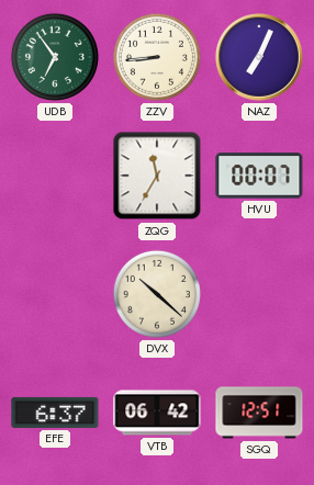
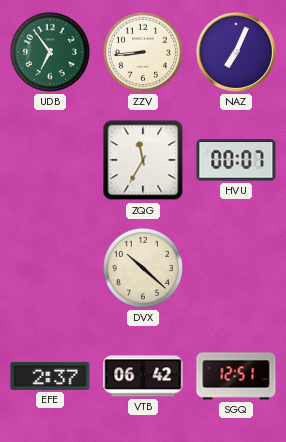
EFE: 6:37 -> 2:37 (50, 376)
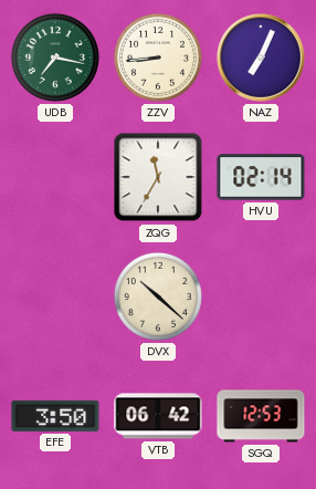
UDB: 6:54 -> 7:17 (55, 58)
HVU: 00:07 -> 02:14 (261, 177)
EFE: 2:37 -> 3:50 (55, 416)
SGQ: 12:51 -> 12:53 (261, 416)
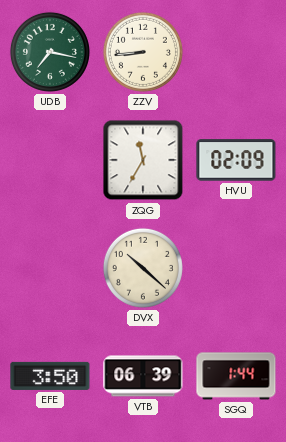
NAZ: 7:04 -> none (262, 59)
HVU: 02:14 -> 02:09 (236, 160)
VTB: 06:42 -> 06:39 (143, 376)
SGQ: 12:53 -> 1:44 (236, 376)
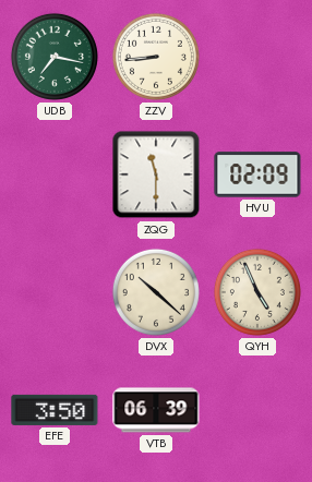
ZQG: 11:35 -> 11:30 (156, 174)
QYH: none -> 4:56 (257, 292)
SGQ: 1:44 -> none (236, 376)
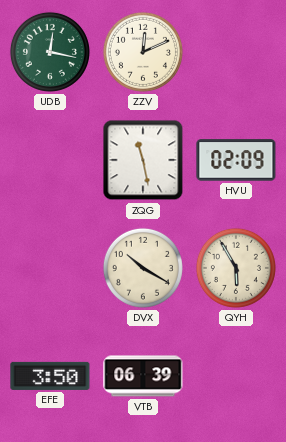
UDB: 7:17 -> 12:17 (50, 52)
ZZV: 8:44 -> 12:11 (143, 52)
ZQG: 11:30 -> 11:28 (143, 160)
DVX: 10:22 -> 10:20 (143, 268)
QYH: 4:56 -> 5:55 (236, 268)
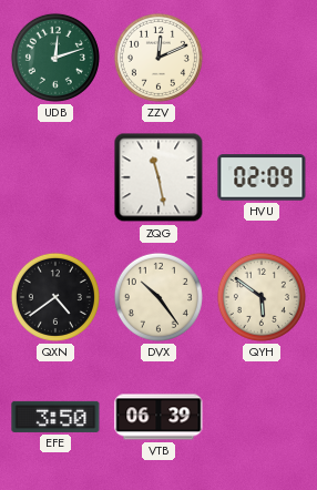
UDB: 12:17 -> 12:12 (55, 58)
QXN: none -> 4:39 (55, 297)
DVX: 10:20 -> 10:24 (158, 297)
QYH: 5:55 -> 5:51 (262, 297)
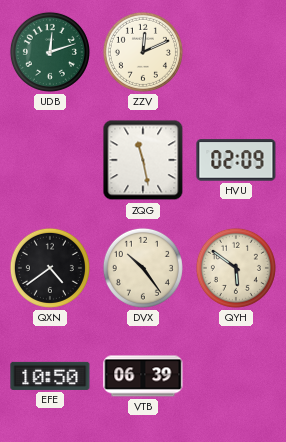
EFE: 3:50 -> 10:50 (50, 376)
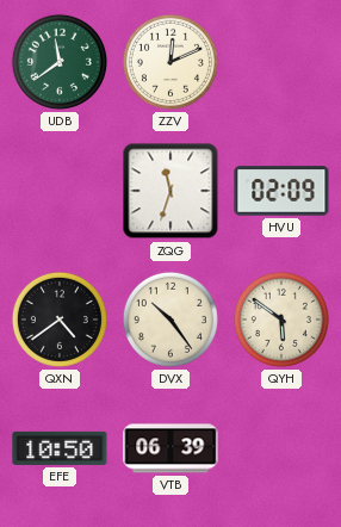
UDB: 12:12 -> 11:39 (60, 62)
ZQG: 11:28 -> 11:33 (170, 191)
